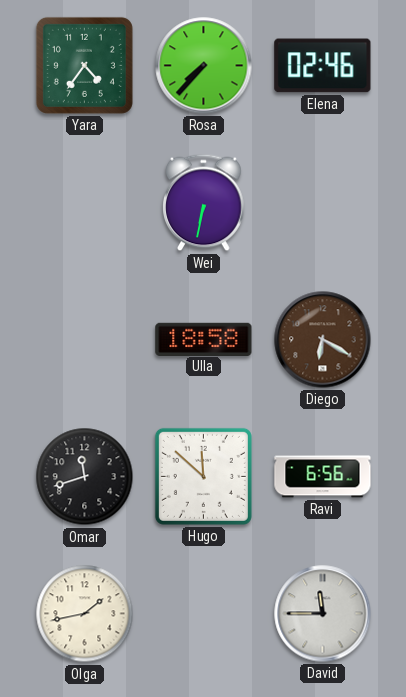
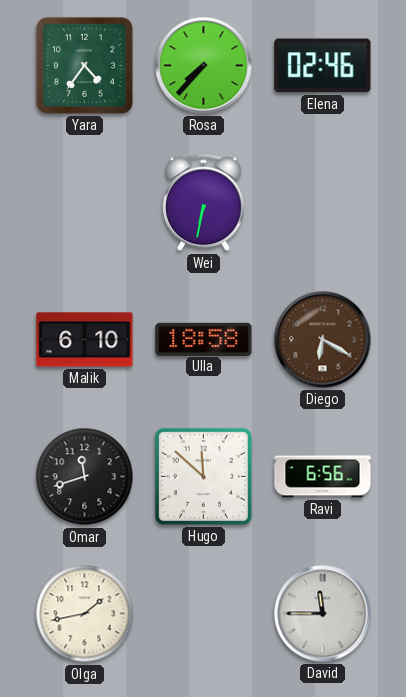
Malik: none -> 6:10 (85, 340)
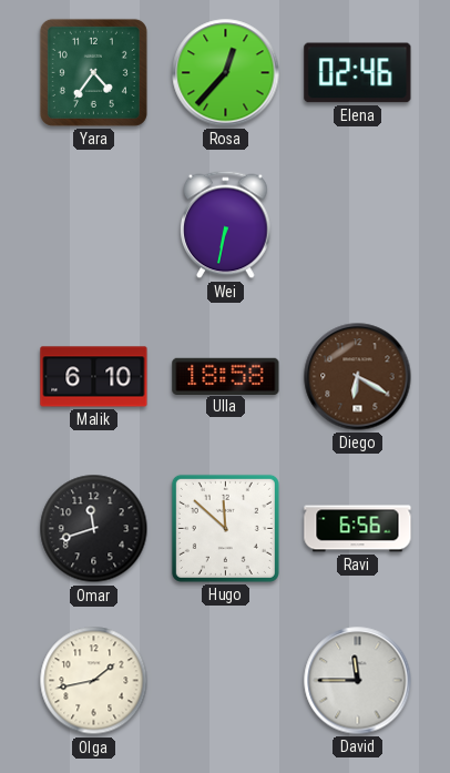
Rosa: 7:37 -> 12:37 (226, 73)
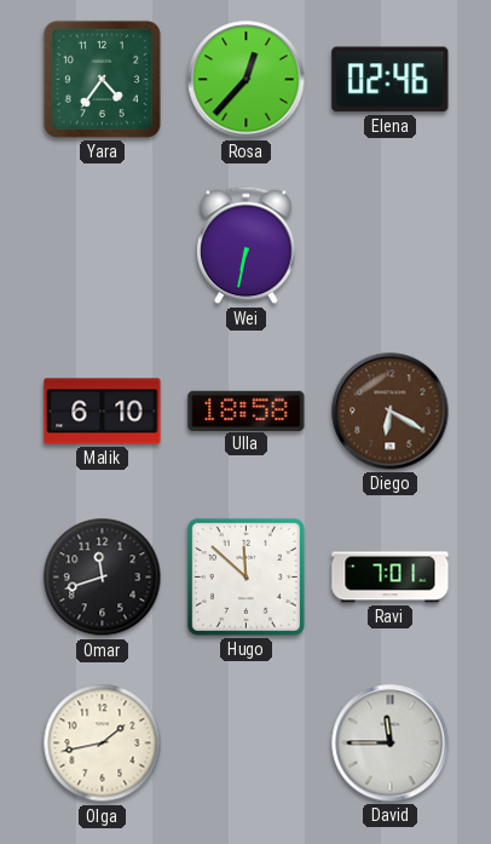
Ravi: 6:56 -> 7:01 (391, 578)
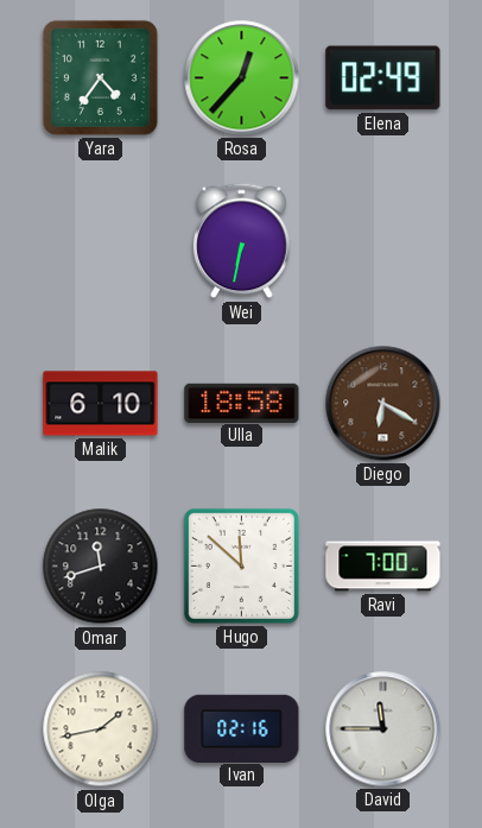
Elena: 02:46 -> 02:49 (383, 78)
Ravi: 7:01 -> 7:00 (383, 567)
Ivan: none -> 02:16 (242, 728)
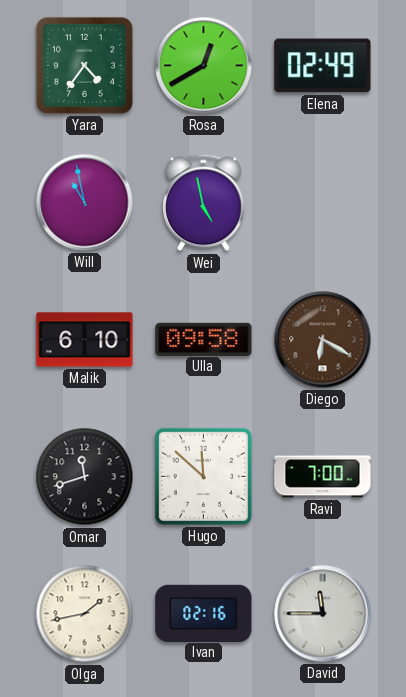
Rosa: 12:37 -> 12:40 (204, 66)
Will: none -> 10:58 (85, 203)
Wei: 6:32 -> 4:58 (204, 203)
Ulla: 18:58 -> 09:58 (204, 339)
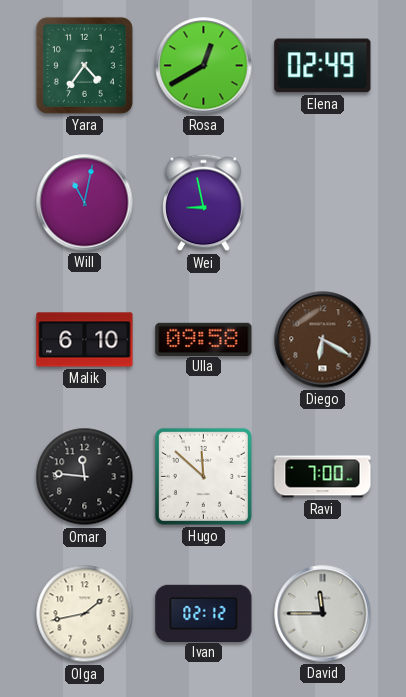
Will: 10:58 -> 11:02 (85, 203)
Wei: 4:58 -> 8:58 (204, 203)
Omar: 11:42 -> 11:46 (85, 477)
Ivan: 02:16 -> 02:12 (204, 613)
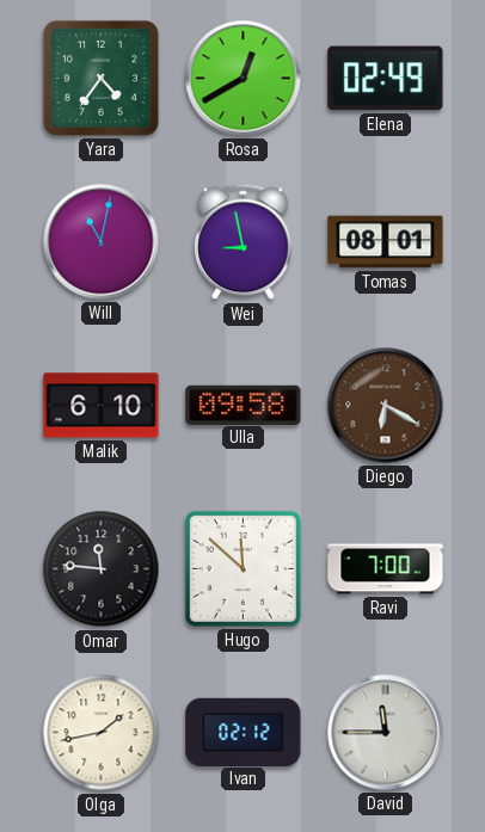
Tomas: none -> 08:01 (386, 242)
